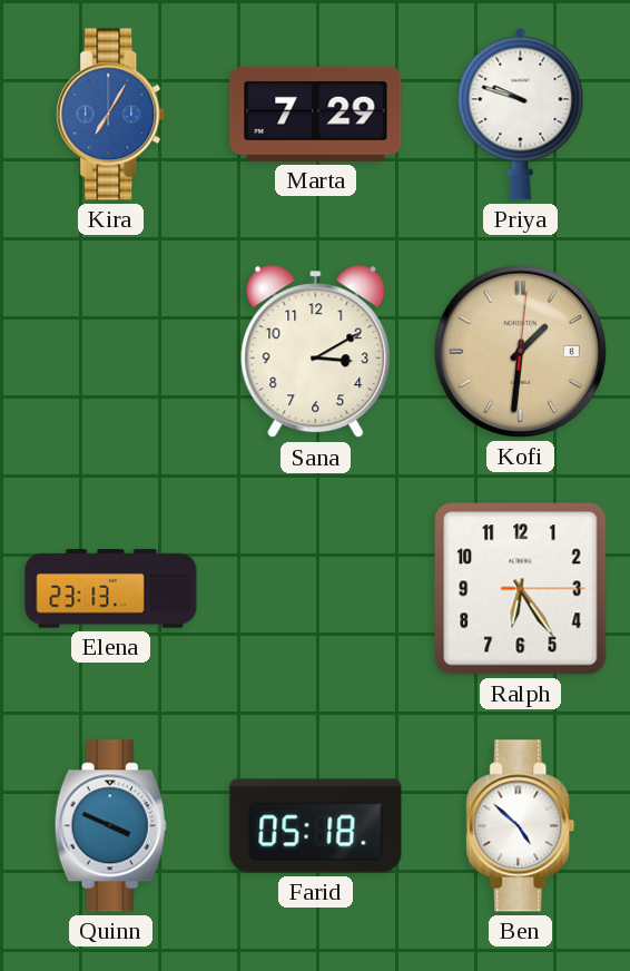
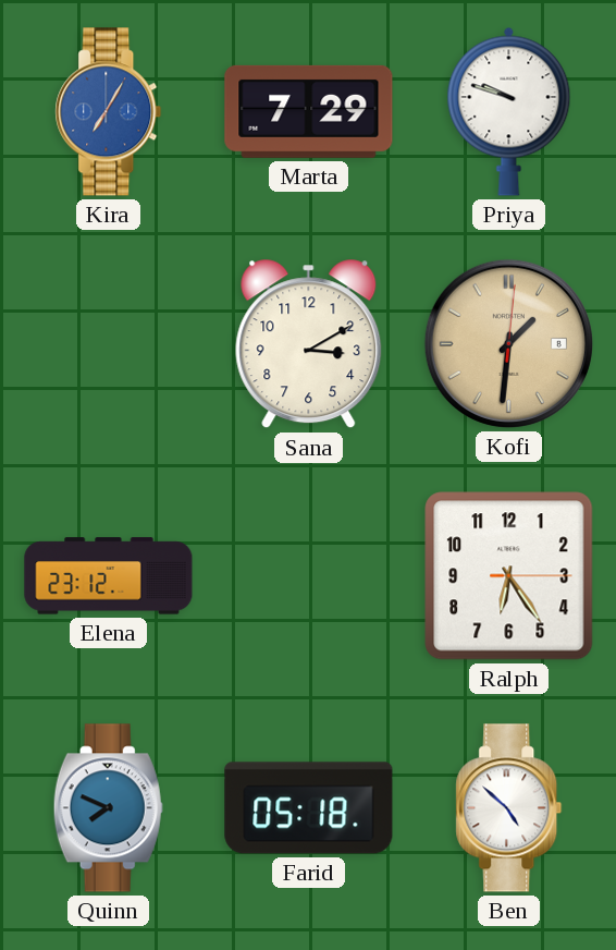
Elena: 23:13 -> 23:12 (109, 576)
Quinn: 3:49 -> 7:49 (108, 808)
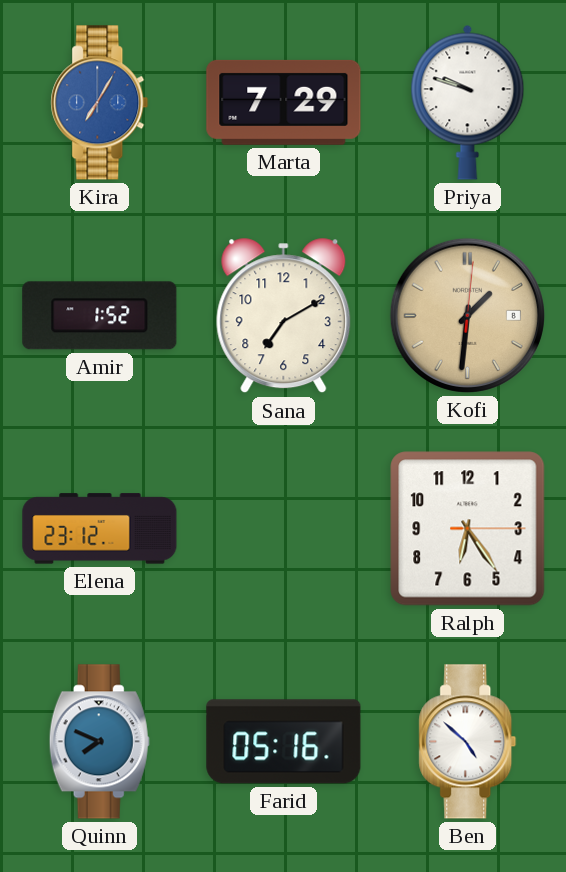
Amir: none -> 1:52 (100, 316)
Sana: 3:10 -> 7:10 (284, 316)
Farid: 05:18 -> 05:16 (284, 742)
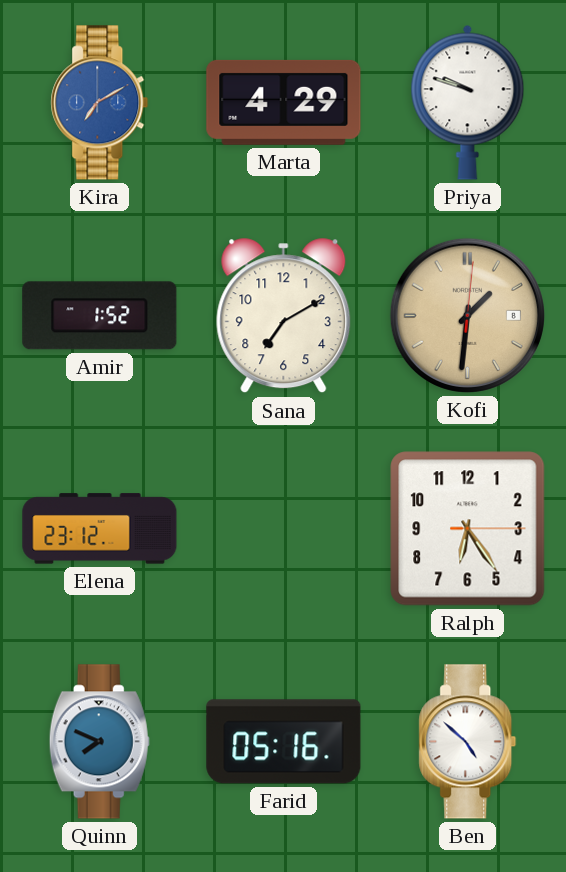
Kira: 7:05 -> 7:10 (100, 103)
Marta: 7:29 -> 4:29 (284, 102)
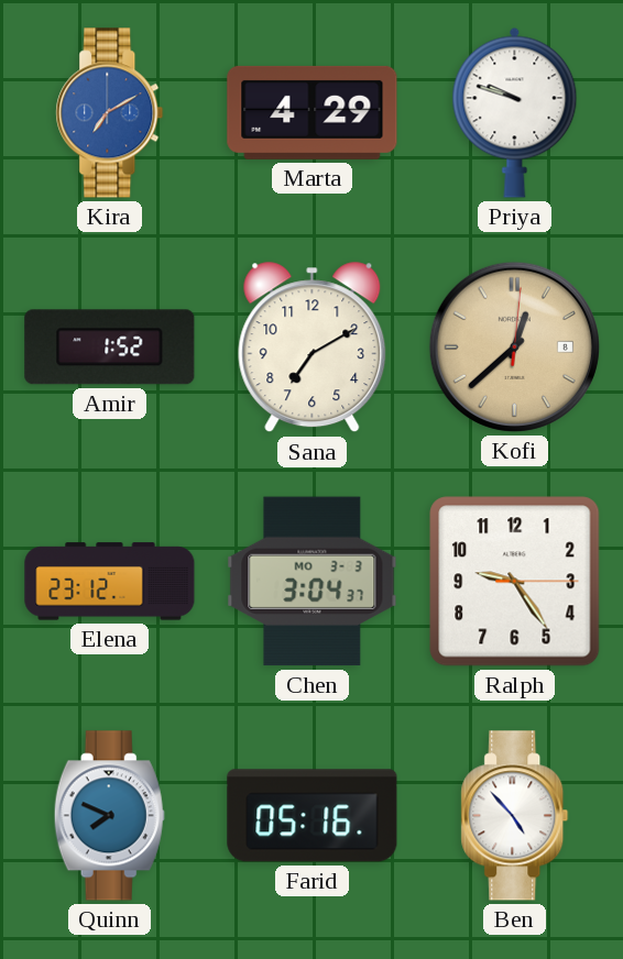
Kofi: 1:31 -> 12:38 (514, 346)
Chen: none -> 3:04 (313, 582)
Ralph: 6:24 -> 9:24 (515, 582)
Ben: 4:52 -> 4:53 (515, 816)
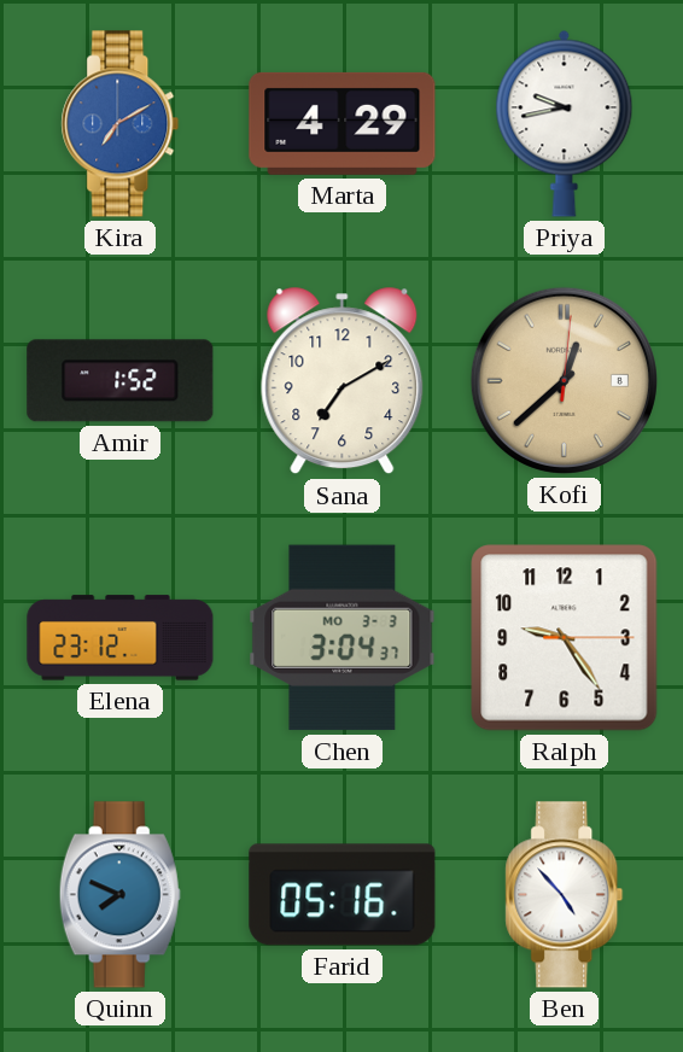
Priya: 9:48 -> 9:43 (565, 123)
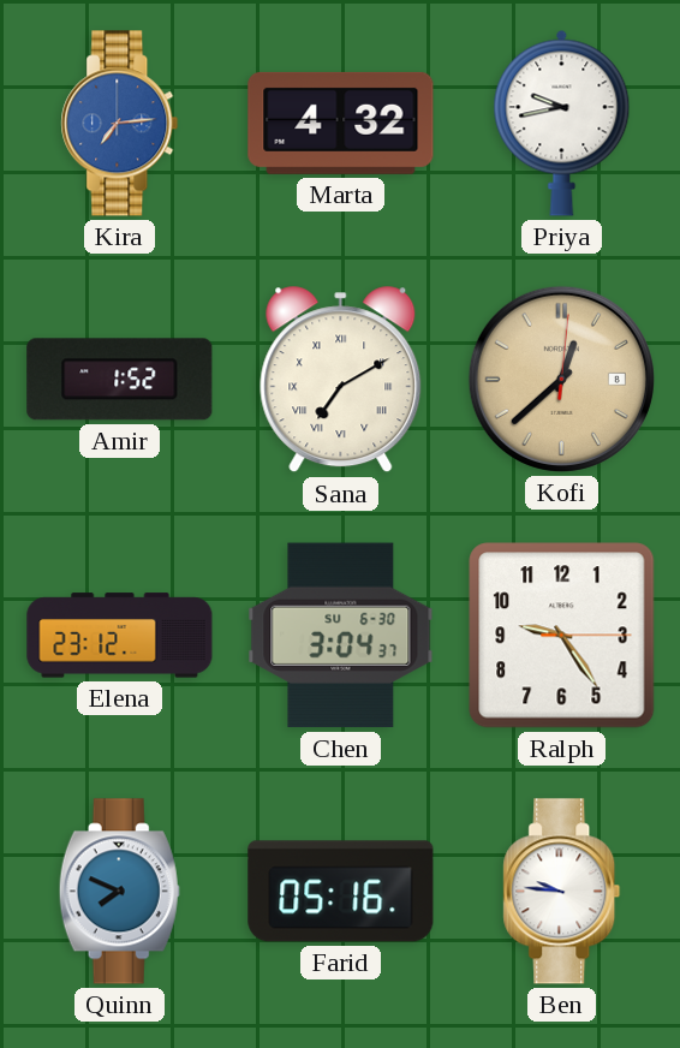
Kira: 7:10 -> 7:14 (120, 124)
Marta: 4:29 -> 4:32 (341, 123)
Sana numerals: Arabic -> Roman (341, 380)
Chen date: MO 3-3 -> SU 6-30 (341, 636)
Ben: 4:53 -> 9:46 (562, 892)
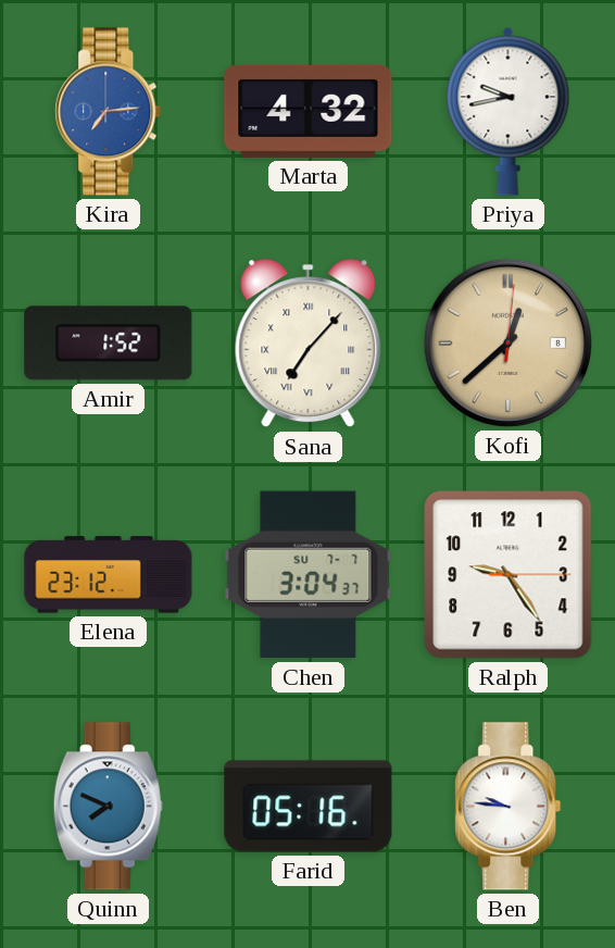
Sana: 7:10 -> 7:07 (309, 344)
Chen date: SU 6-30 -> SU 7-7 (309, 575)
